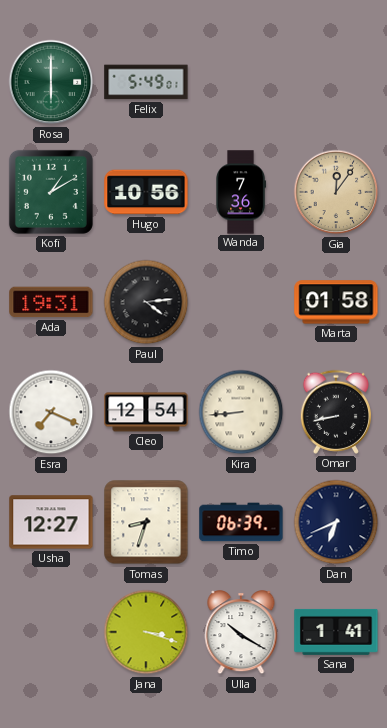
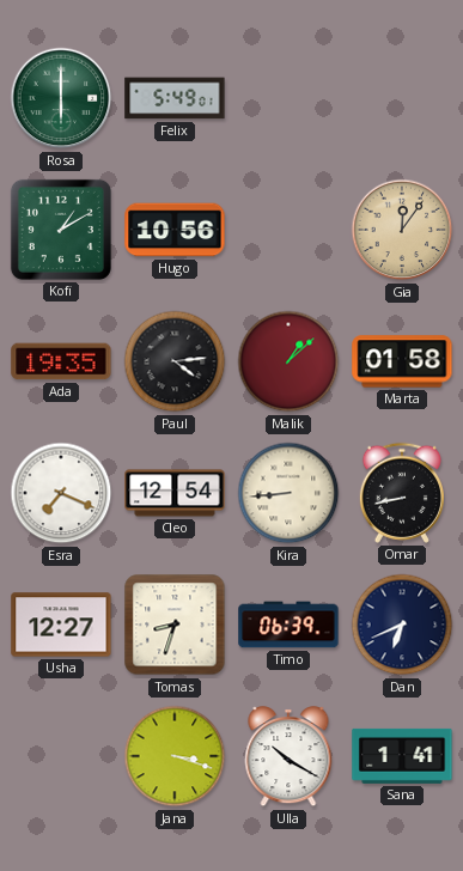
Wanda: 7:36 -> none (242, 192)
Ada: 19:31 -> 19:35 (61, 361)
Malik: none -> 1:08 (288, 361)
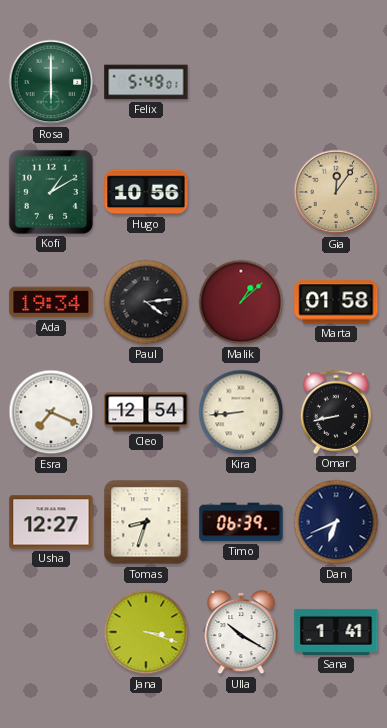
Ada: 19:35 -> 19:34 (51, 302)
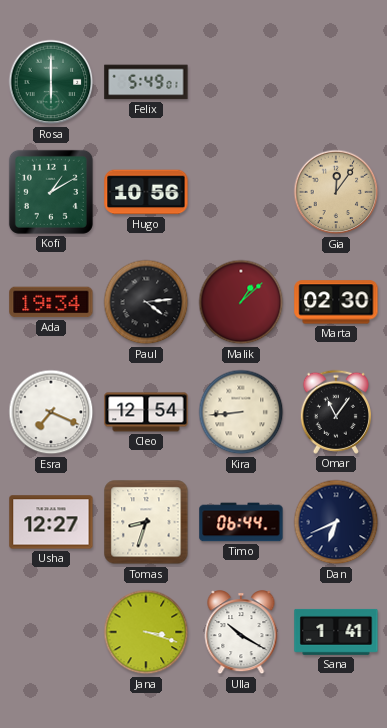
Marta: 01:58 -> 02:30 (336, 302)
Omar: 8:43 -> 11:06 (336, 412)
Timo: 06:39 -> 06:44 (241, 522)
